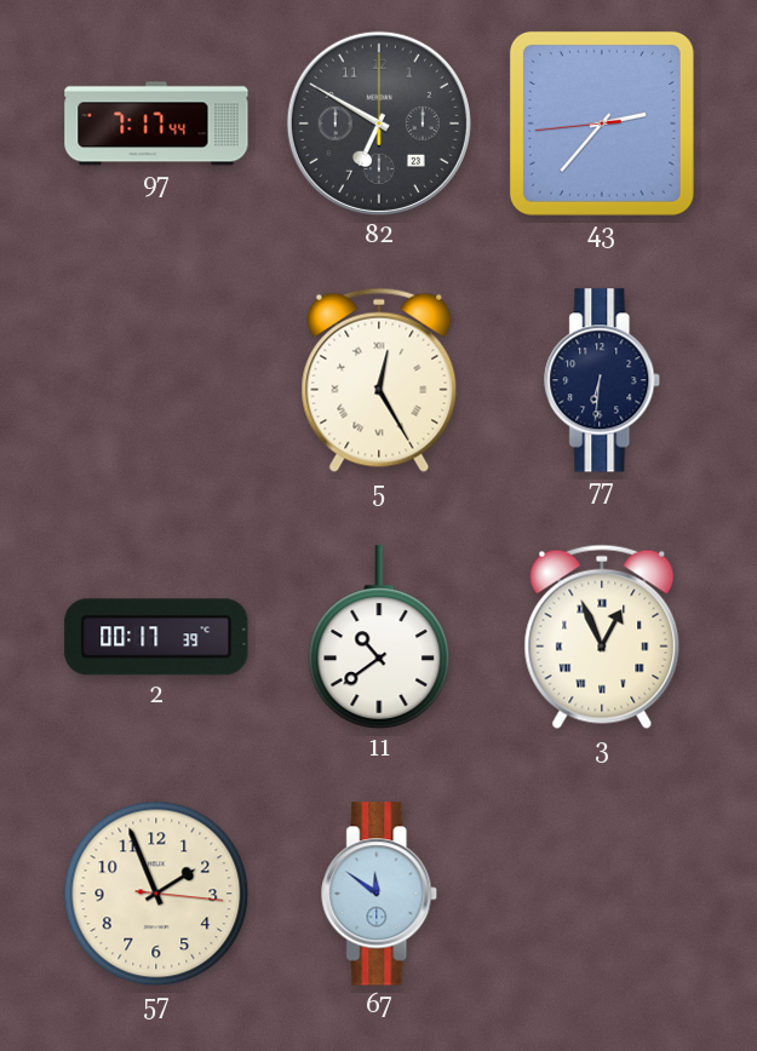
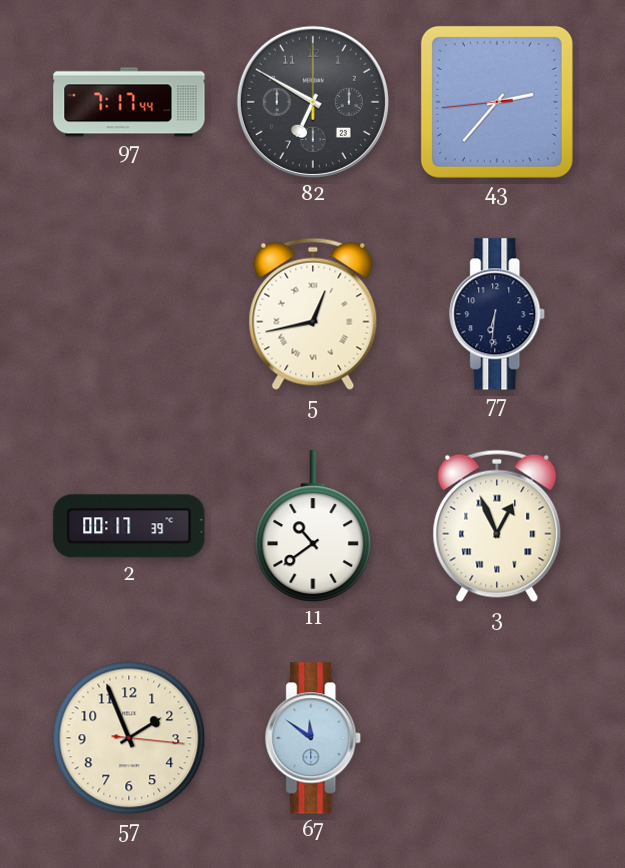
5: 12:25 -> 12:43 (313, 314)
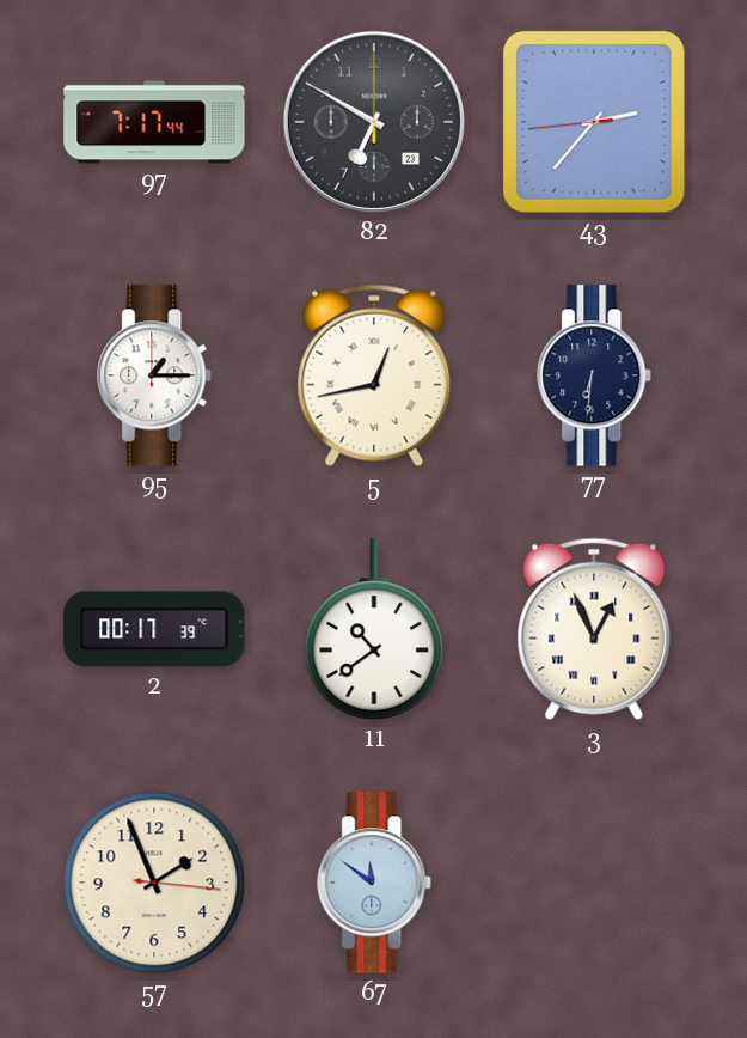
95: none -> 1:15 (155, 375)
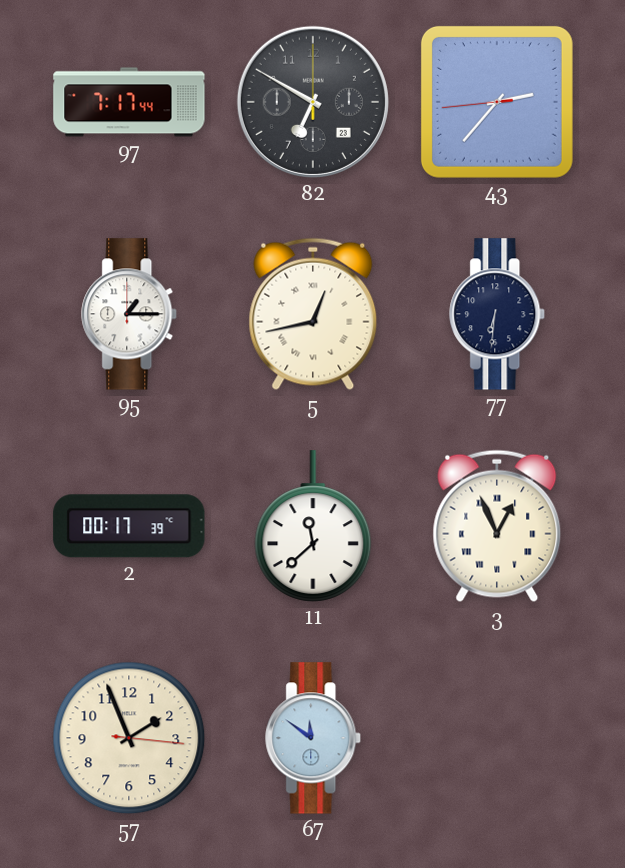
11: 10:39 -> 11:38 (313, 526)
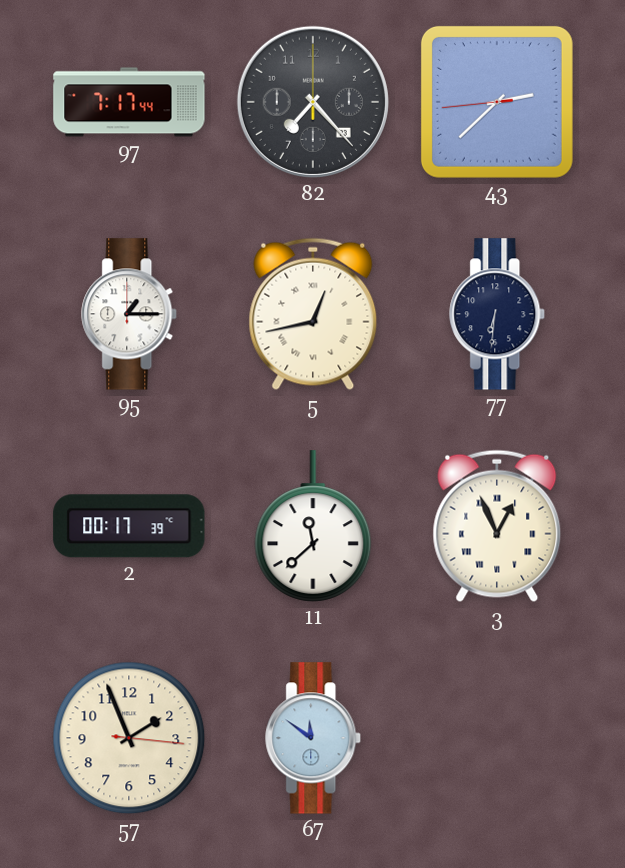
82: 6:50 -> 7:23 (313, 102)
43: 2:36 -> 2:37 (497, 102)
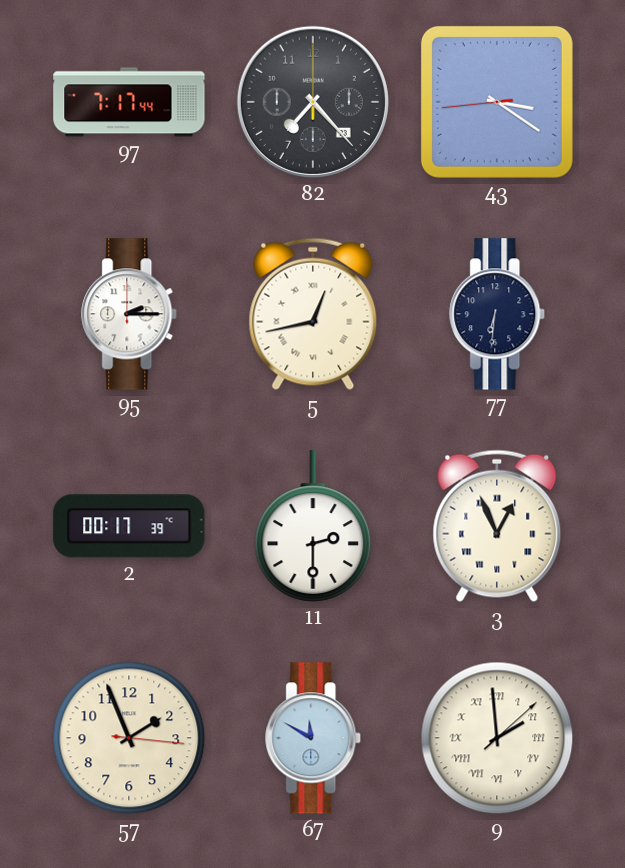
43: 2:37 -> 3:20 (497, 102)
95: 1:15 -> 2:15 (130, 314)
11: 11:38 -> 2:30 (313, 526)
67: 11:51 -> 11:50 (314, 738)
9: none -> 1:59 (497, 738)
